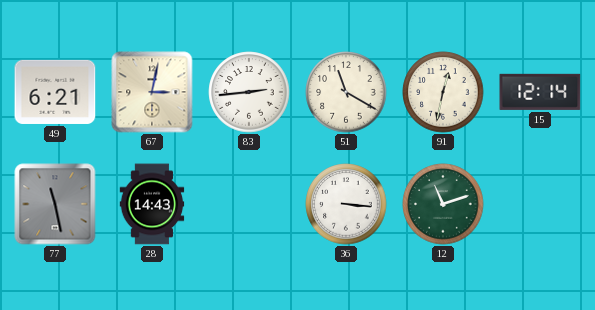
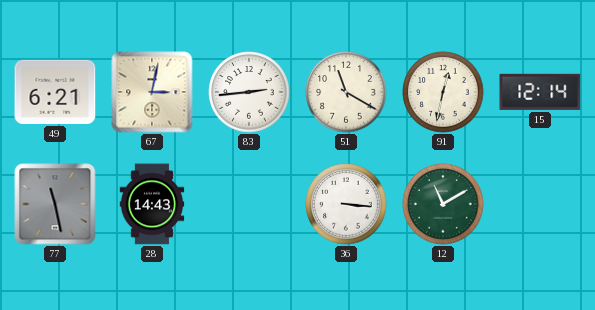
12: 11:12 -> 11:10 (443, 204)
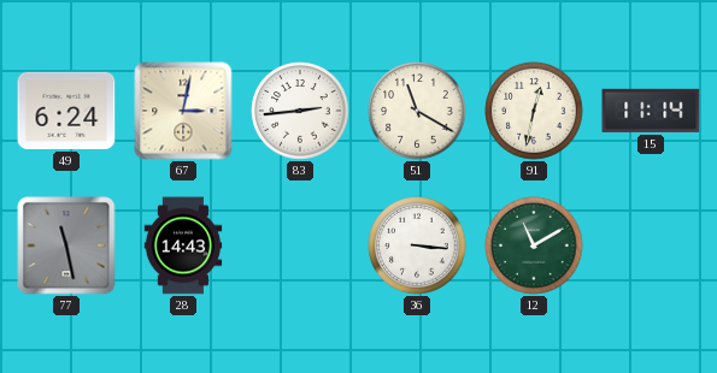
49: 6:21 -> 6:24 (66, 111)
15: 12:14 -> 11:14 (651, 111)
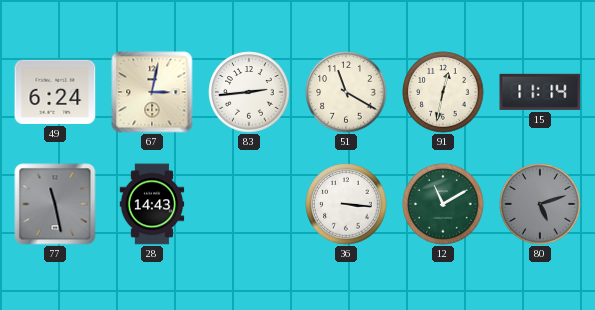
80: none -> 5:12 (540, 204)
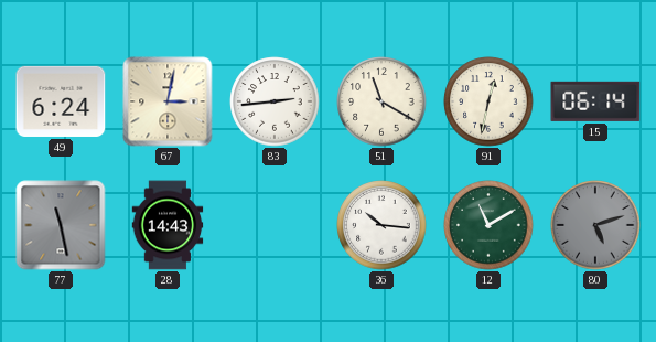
15: 11:14 -> 06:14 (595, 101)
36: 3:16 -> 10:16 (381, 225)
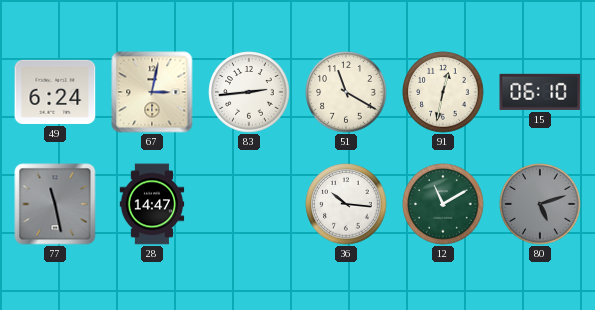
15: 06:14 -> 06:10 (540, 92)
28: 14:43 -> 14:47 (152, 204)
